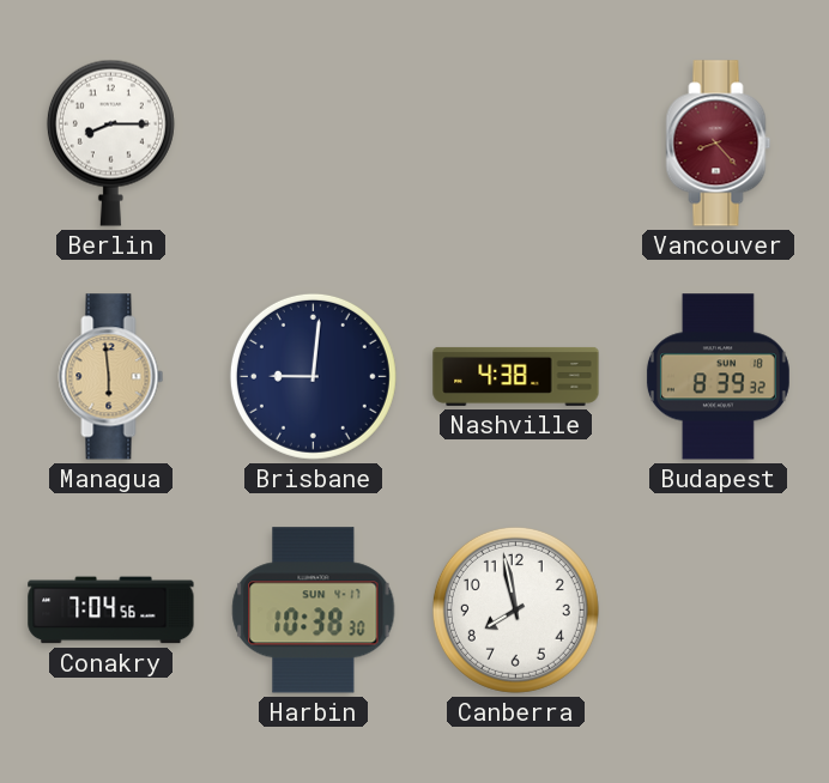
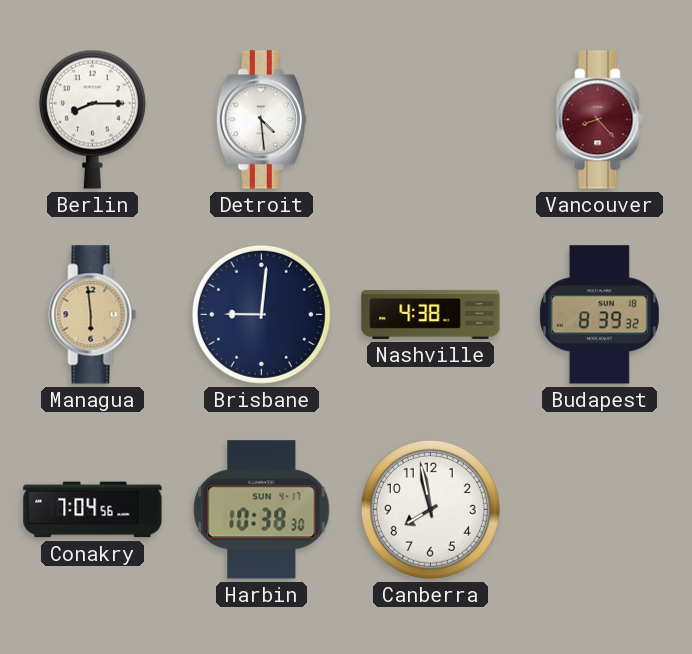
Detroit: none -> 4:29 (261, 120)
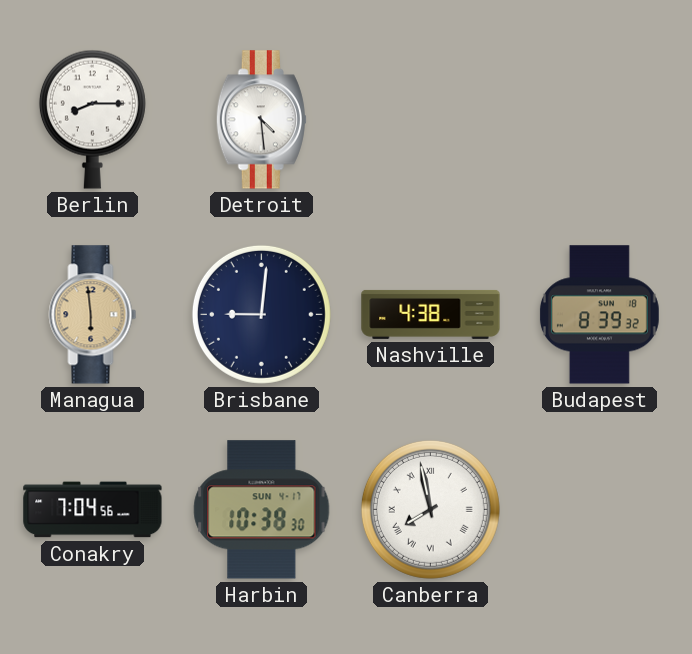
Vancouver: 8:23 -> none (600, 120)
Canberra numerals: Arabic -> Roman (430, 509)
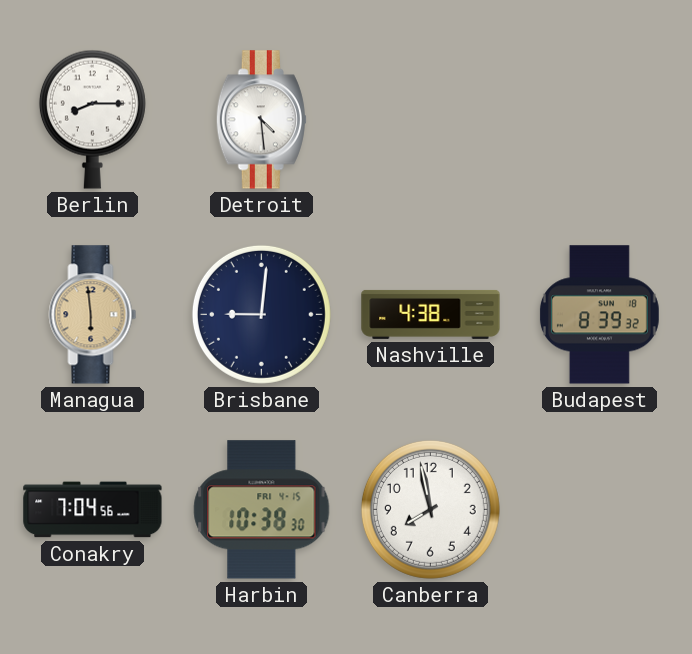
Harbin date: SUN 4-17 -> FRI 4-15 (262, 510)
Canberra numerals: Roman -> Arabic (430, 509)
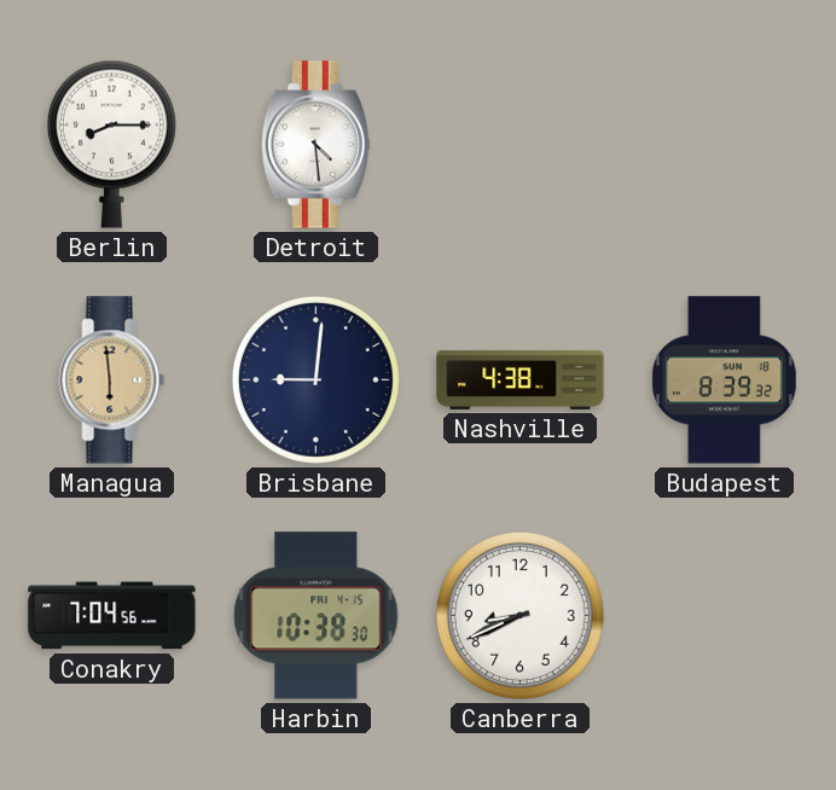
Canberra: 7:58 -> 8:41 (519, 615)
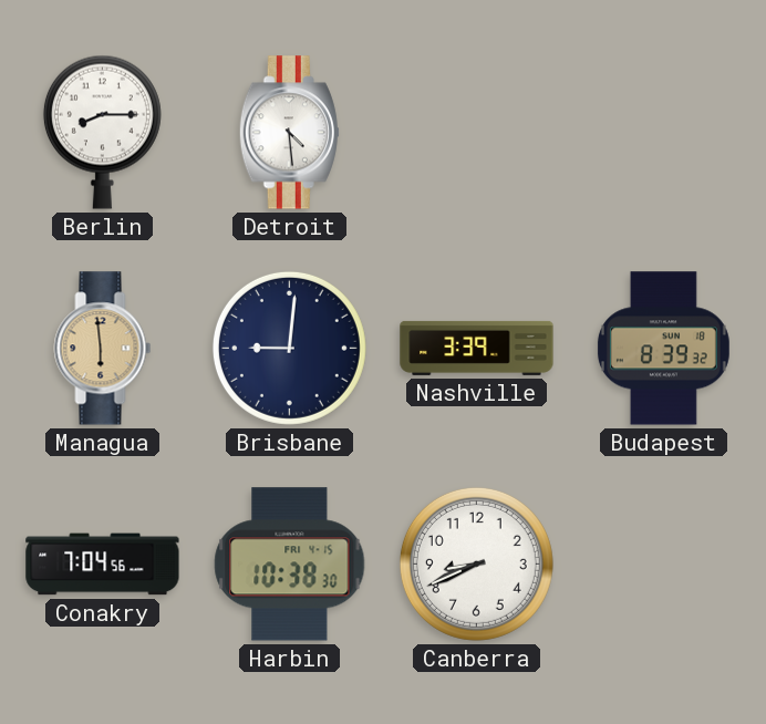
Nashville: 4:38 -> 3:39 (477, 348)
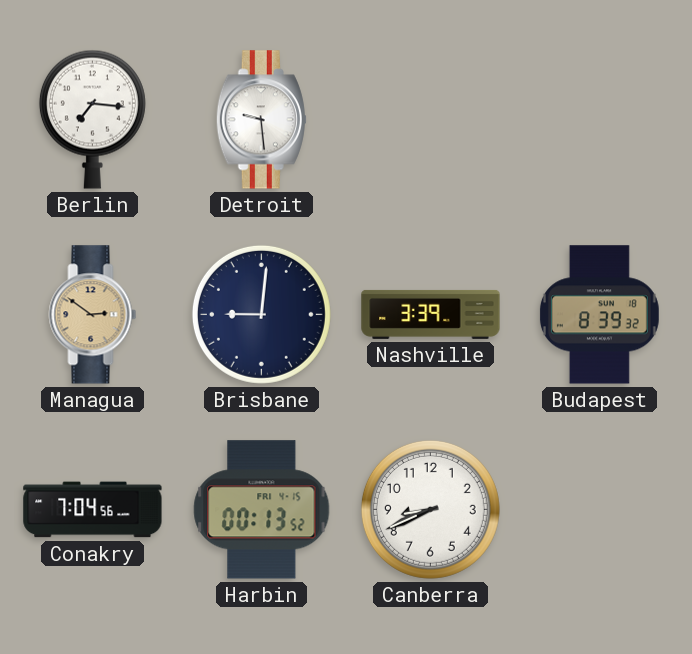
Berlin: 8:15 -> 7:16 (92, 119)
Detroit: 4:29 -> 9:29 (261, 120)
Managua: 5:59 -> 2:51 (93, 315)
Harbin: 10:38 -> 00:13 (262, 510)
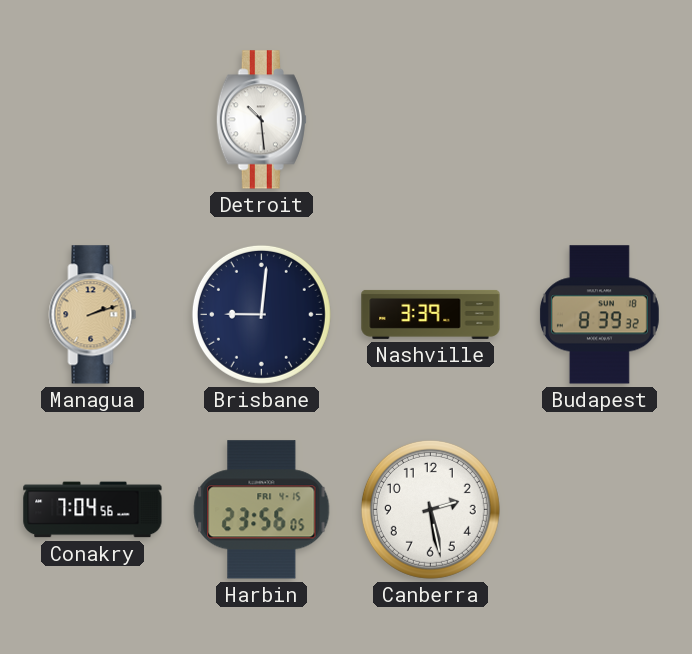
Berlin: 7:16 -> none (92, 119)
Detroit: 9:29 -> 10:29 (261, 120)
Managua: 2:51 -> 2:12 (93, 315)
Harbin: 00:13 -> 23:56 (262, 510)
Canberra: 8:41 -> 2:28 (430, 509)
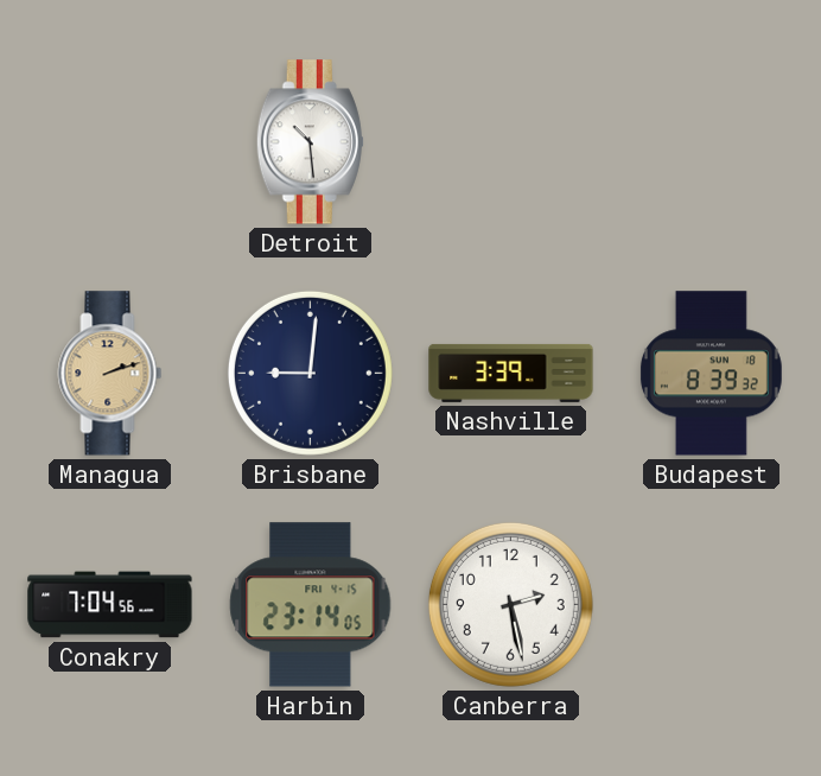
Harbin: 23:56 -> 23:14 (311, 605)
